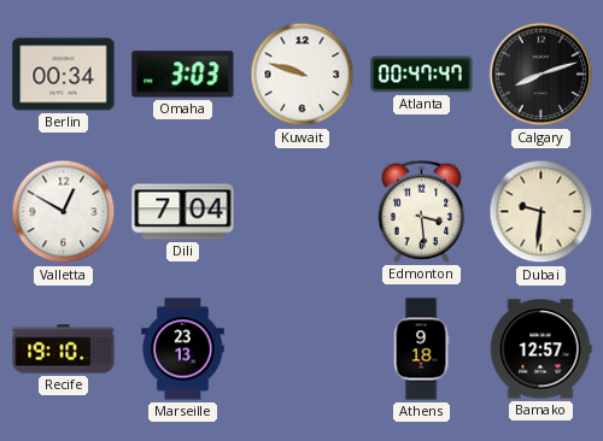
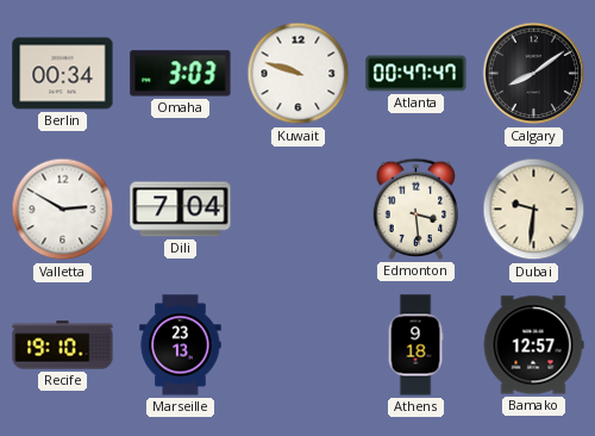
Calgary: 8:12 -> 8:09 (534, 74)
Valletta: 12:50 -> 2:50 (63, 210)
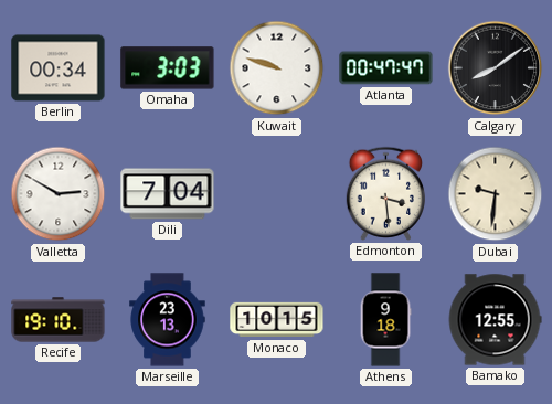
Monaco: none -> 10:15 (277, 320)
Bamako: 12:57 -> 12:55 (495, 320)
